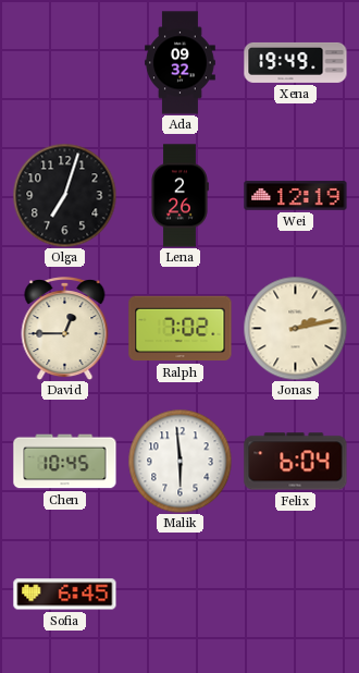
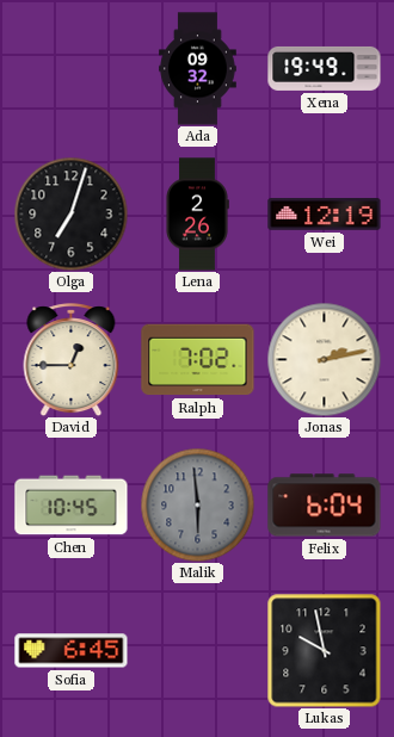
Malik dial: white -> grey (197, 504)
Lukas: none -> 9:58 (324, 650)
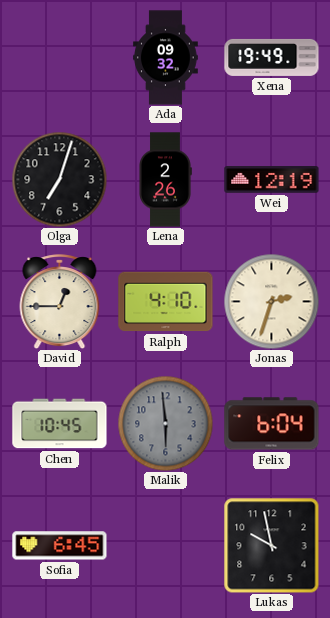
Ralph: 7:02 -> 4:10 (166, 302)
Jonas: 2:13 -> 2:33 (271, 301)
